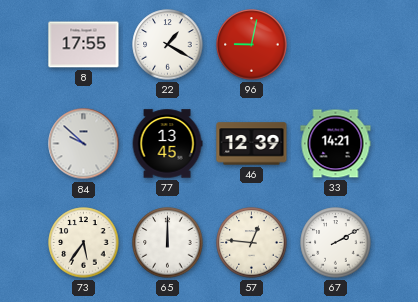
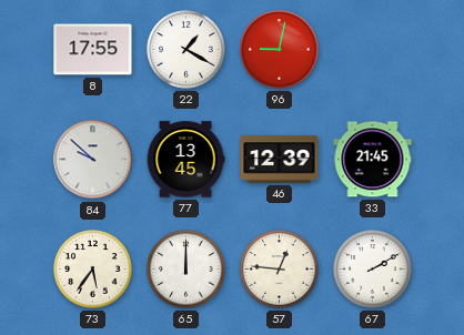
33: 14:21 -> 21:45 (373, 160)
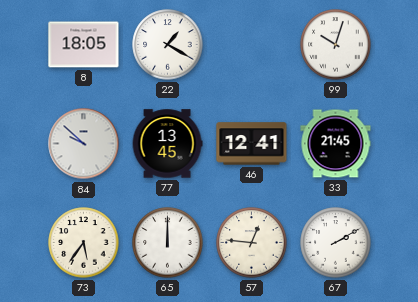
8: 17:55 -> 18:05 (84, 45)
96: 9:02 -> none (280, 50)
99: none -> 10:03 (336, 45)
46: 12:39 -> 12:41 (252, 144)
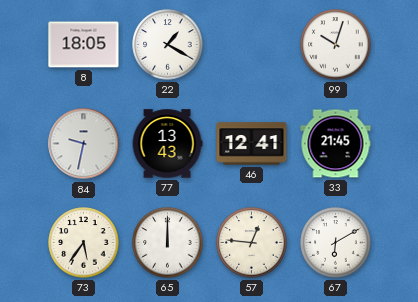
84: 9:52 -> 9:32 (84, 144)
77: 13:45 -> 13:43 (167, 144)
67: 2:10 -> 6:10 (336, 243)
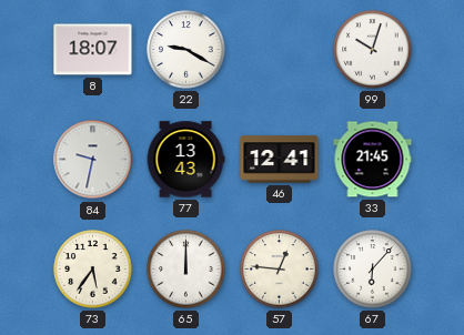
8: 18:05 -> 18:07 (93, 50)
22: 1:20 -> 9:20 (186, 50)
67: 6:10 -> 6:07 (373, 270)
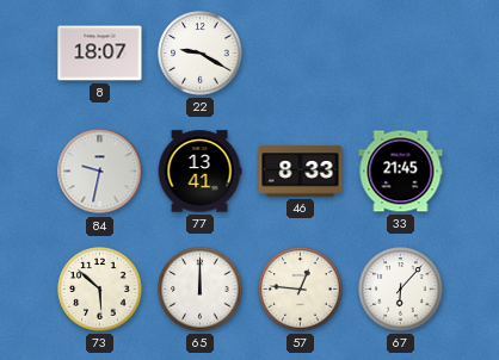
99: 10:03 -> none (373, 50)
77: 13:43 -> 13:41 (199, 172)
46: 12:41 -> 8:33 (301, 172)
73: 5:36 -> 5:52 (100, 290)
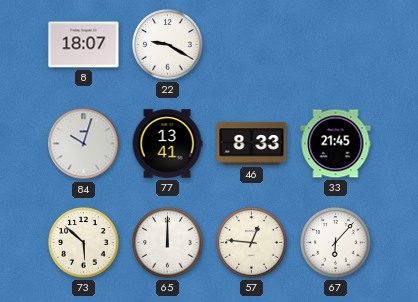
84: 9:32 -> 10:03 (84, 144)
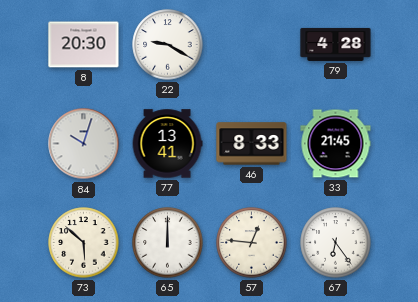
8: 18:07 -> 20:30 (84, 45)
79: none -> 4:28 (336, 44)
67: 6:07 -> 6:24 (336, 243)
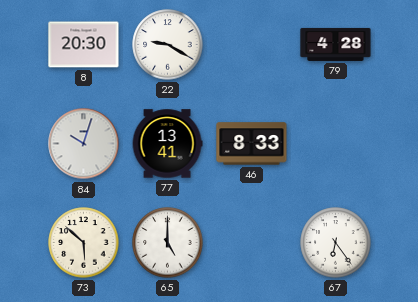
33: 21:45 -> none (336, 144)
65: 12:00 -> 5:00 (168, 243)
57: 12:46 -> none (252, 243)
